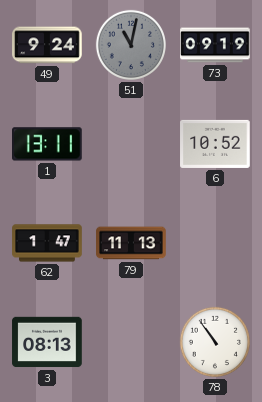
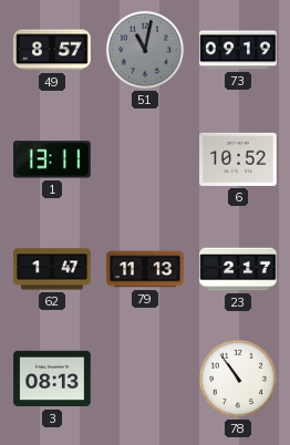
49: 9:24 -> 8:57 (52, 50)
23: none -> 2:17 (238, 269)
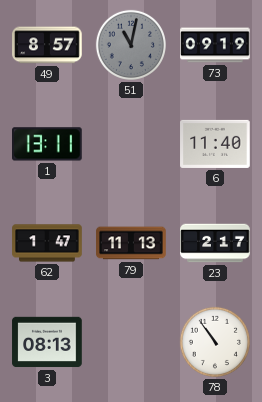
6: 10:52 -> 11:40 (215, 144)
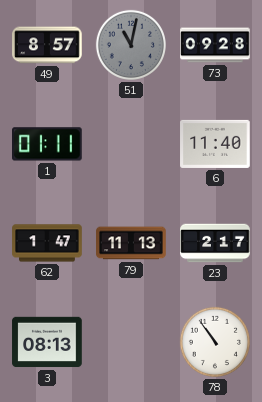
73: 09:19 -> 09:28 (215, 45)
1: 13:11 -> 01:11 (48, 144)
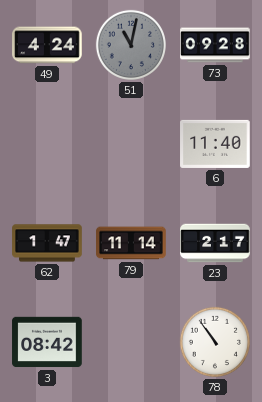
49: 8:57 -> 4:24 (47, 45)
1: 01:11 -> none (48, 144)
79: 11:13 -> 11:14 (131, 243)
3: 08:13 -> 08:42 (47, 342)
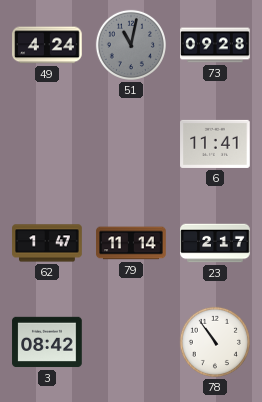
6: 11:40 -> 11:41 (215, 144)
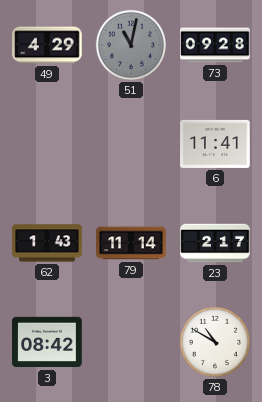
49: 4:24 -> 4:29 (47, 45)
62: 1:47 -> 1:43 (47, 243)
78: 10:54 -> 10:50 (215, 342)
